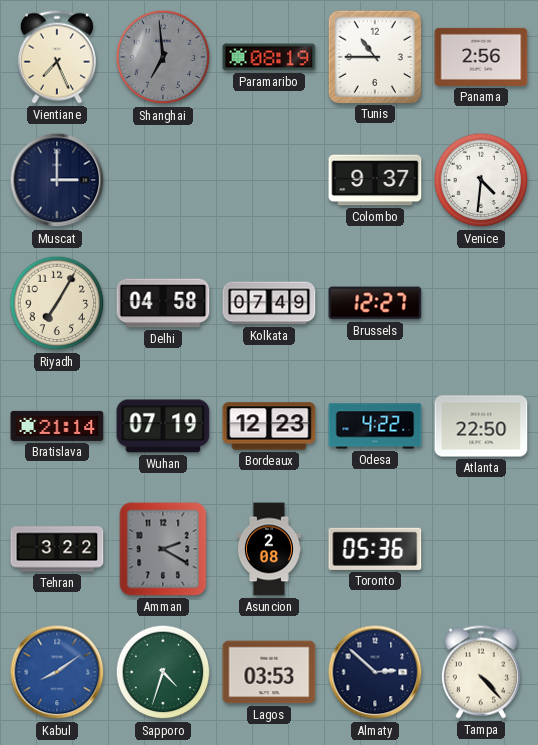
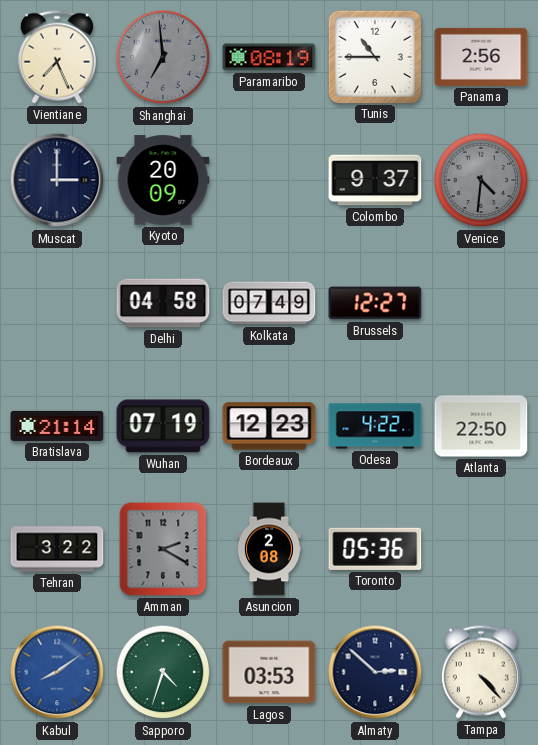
Kyoto: none -> 20:09 (163, 180)
Venice dial: white -> grey (481, 180)
Riyadh: 7:05 -> none (57, 303)
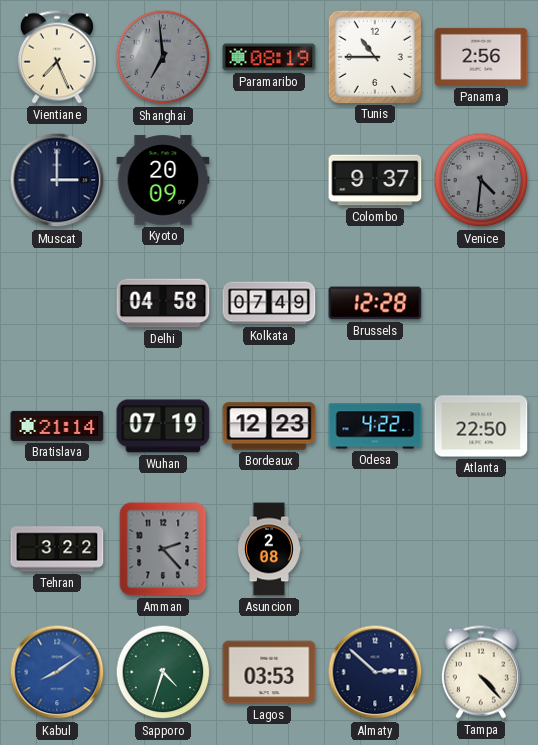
Brussels: 12:27 -> 12:28 (375, 303)
Amman: 2:20 -> 2:23 (163, 549)
Toronto: 05:36 -> none (375, 549)
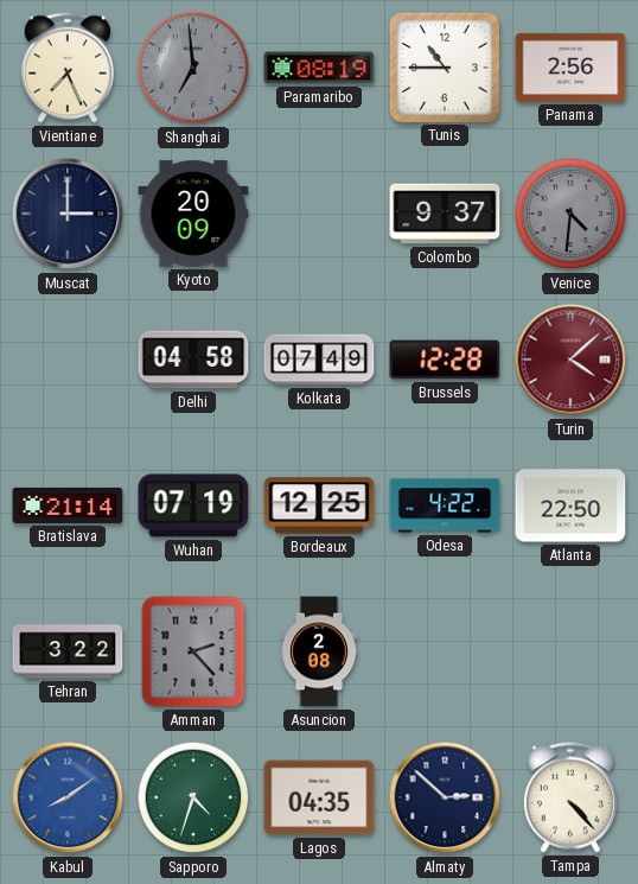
Turin: none -> 4:08 (570, 360)
Bordeaux: 12:23 -> 12:25 (319, 505)
Lagos: 03:53 -> 04:35 (319, 797)
